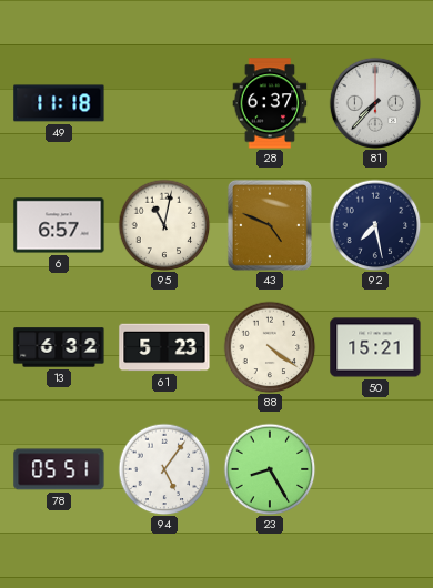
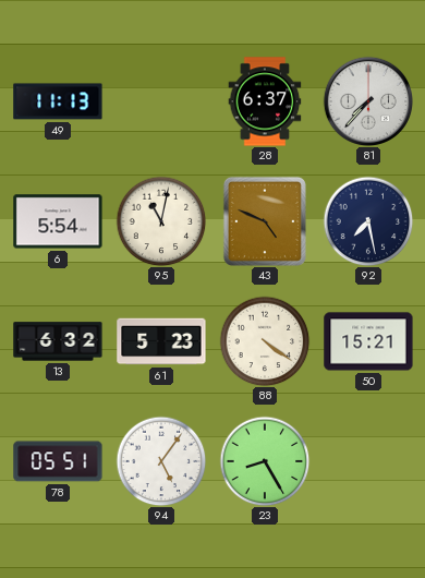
49: 11:18 -> 11:13 (58, 101)
6: 6:57 -> 5:54 (58, 221)
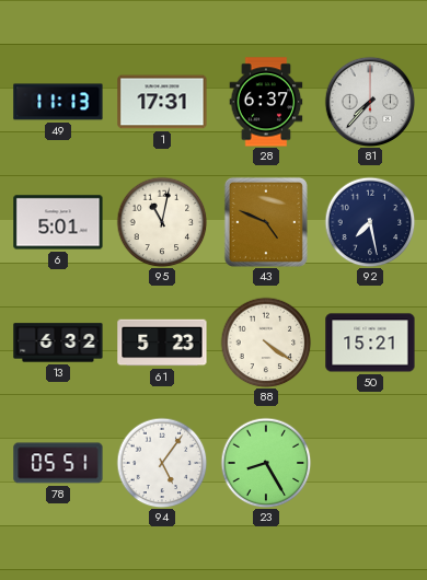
1: none -> 17:31 (162, 102)
6: 5:54 -> 5:01 (58, 222)
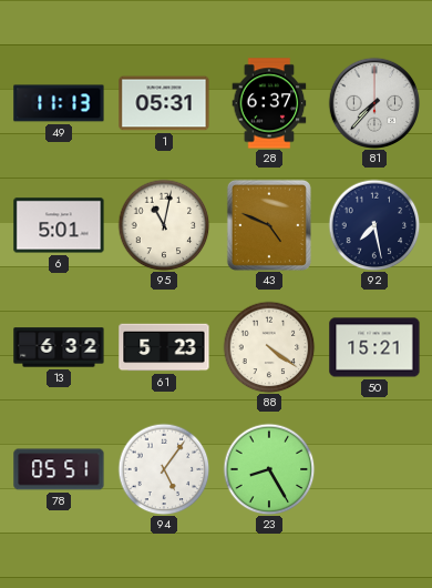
1: 17:31 -> 05:31 (164, 103)
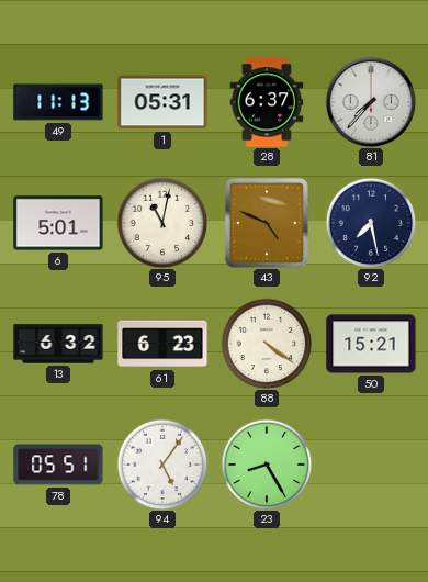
61: 5:23 -> 6:23 (162, 344)
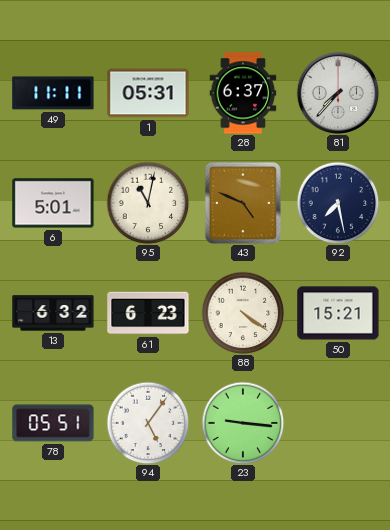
49: 11:13 -> 11:11 (53, 93)
23: 8:25 -> 9:16 (243, 423)
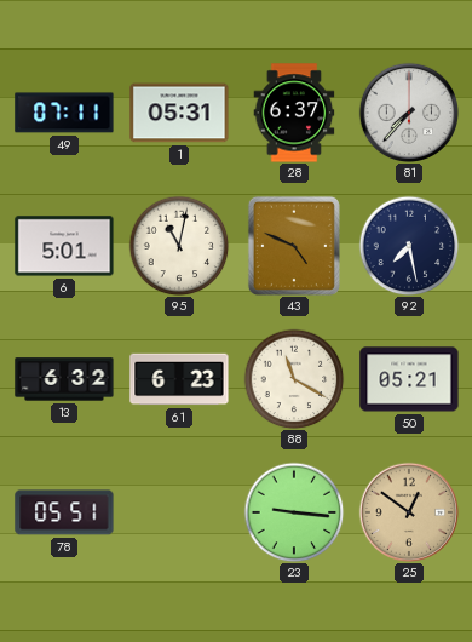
49: 11:11 -> 07:11 (64, 113)
88: 4:21 -> 11:20 (294, 379)
50: 15:21 -> 05:21 (409, 379)
94: 5:06 -> none (148, 423)
25: none -> 12:51 (408, 511)
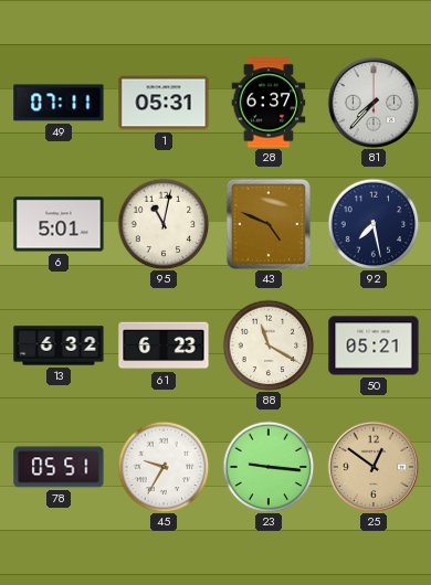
45: none -> 9:35 (164, 467)
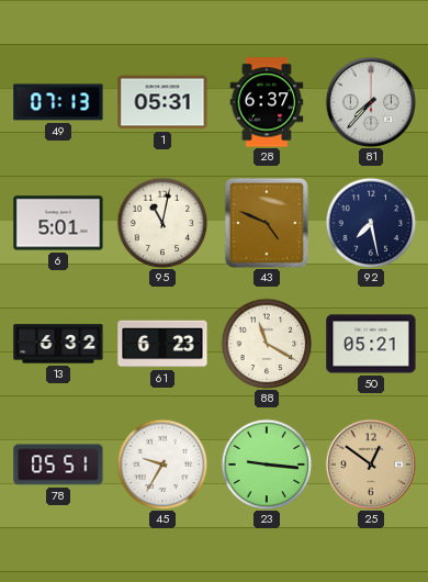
49: 07:11 -> 07:13 (58, 102)
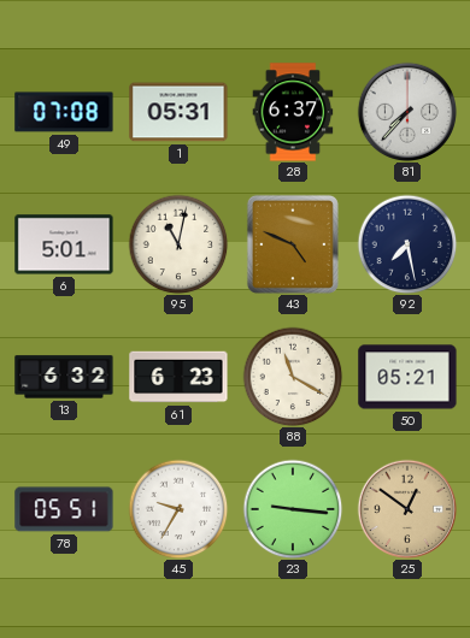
49: 07:13 -> 07:08 (64, 112)
